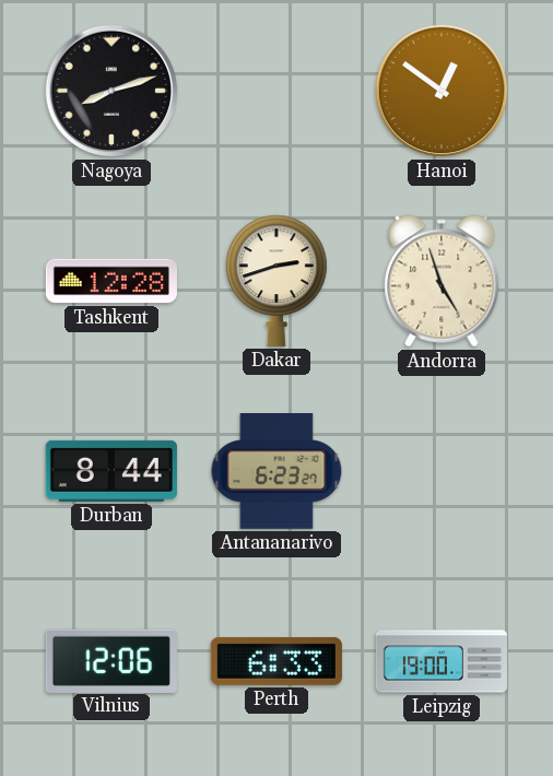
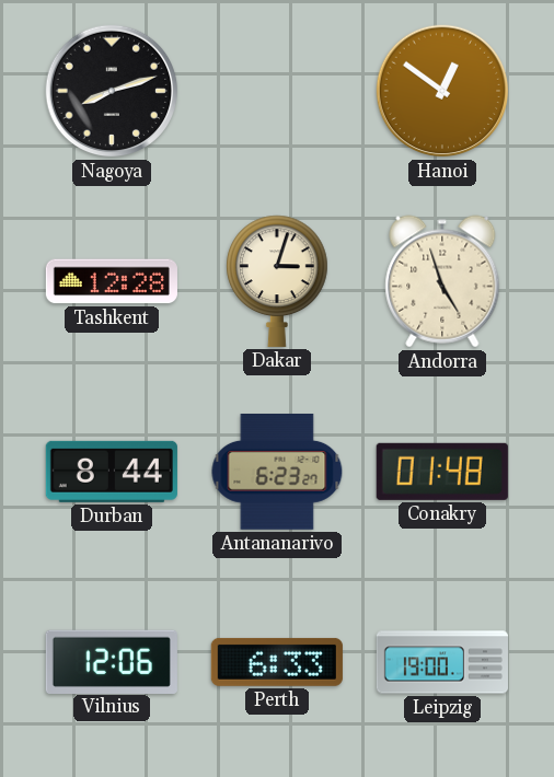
Dakar: 2:42 -> 3:03 (278, 281)
Conakry: none -> 01:48 (442, 472)
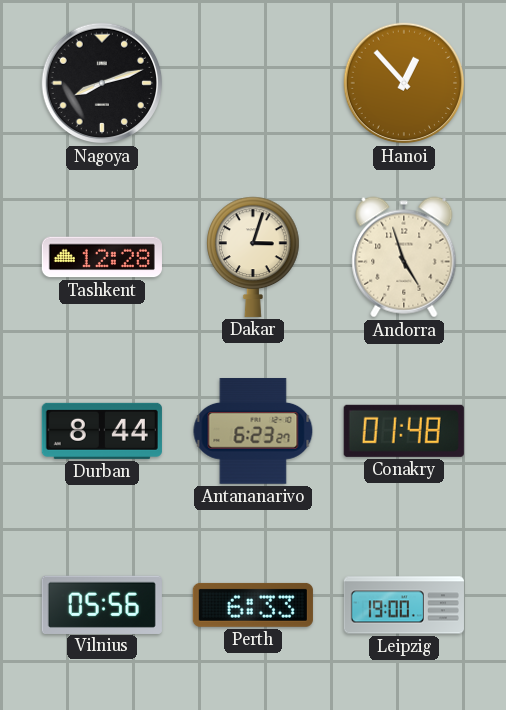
Hanoi: 12:51 -> 12:53 (404, 83)
Vilnius: 12:06 -> 05:56 (102, 604)
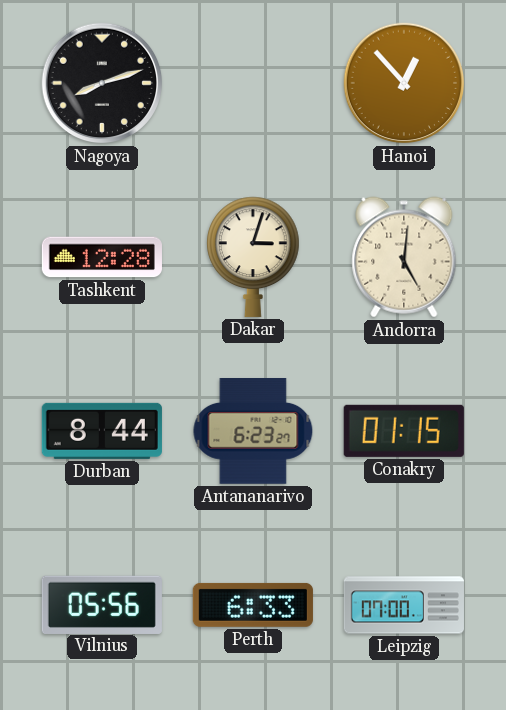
Andorra: 4:57 -> 5:01 (404, 257)
Conakry: 01:48 -> 01:15 (404, 431)
Leipzig: 19:00 -> 07:00 (404, 605)
